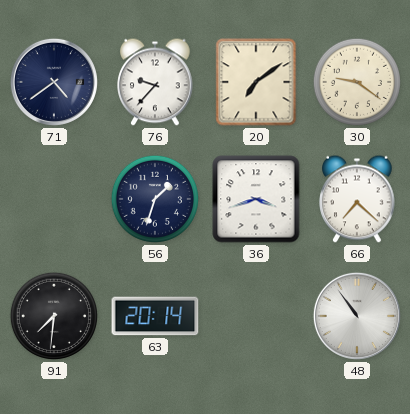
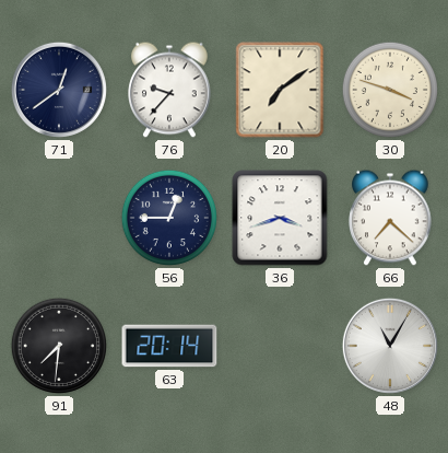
71: 4:39 -> 12:39 (59, 90)
30: 9:21 -> 3:48 (390, 90)
56: 1:33 -> 12:45 (169, 218)
48: 10:54 -> 11:05 (390, 346)
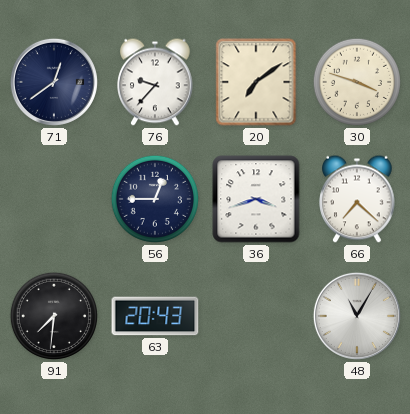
63: 20:14 -> 20:43 (155, 316)
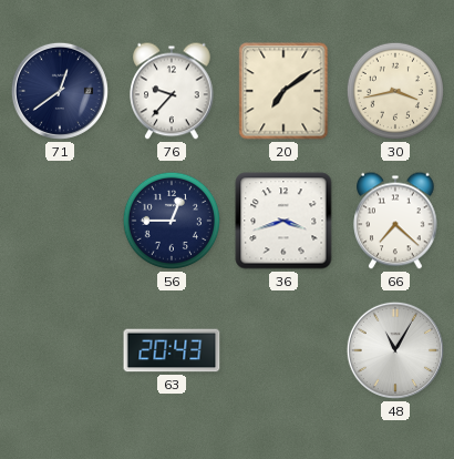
30: 3:48 -> 3:43 (395, 91)
91: 7:31 -> none (54, 316)
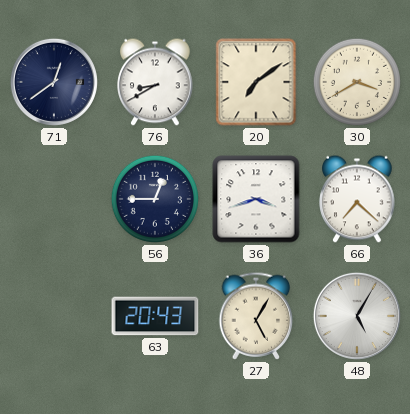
76: 9:37 -> 8:40 (155, 82)
30: 3:43 -> 3:40 (357, 82)
27: none -> 5:05 (256, 316)
48: 11:05 -> 5:05 (357, 316)
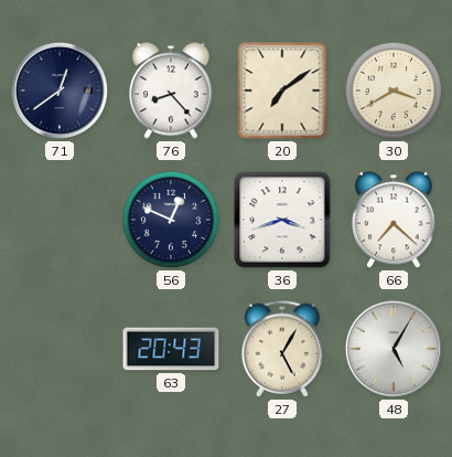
76: 8:40 -> 8:23 (171, 91)
56: 12:45 -> 12:49 (171, 220)
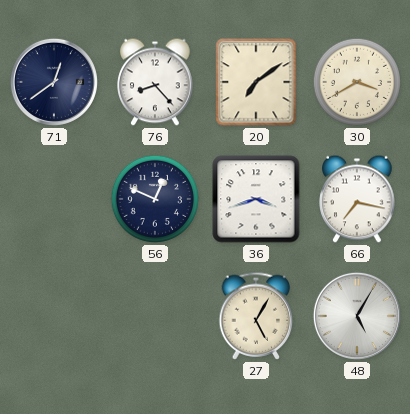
66: 7:22 -> 7:17 (357, 199)
63: 20:43 -> none (171, 349)
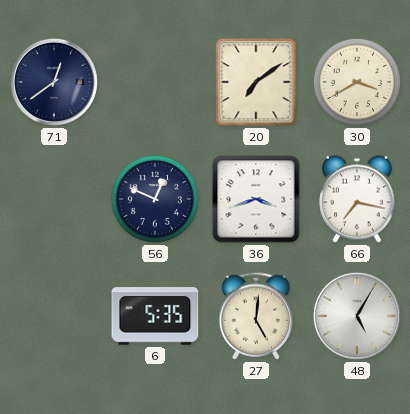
76: 8:23 -> none (155, 82)
6: none -> 5:35 (155, 316)
27: 5:05 -> 5:01 (256, 316)
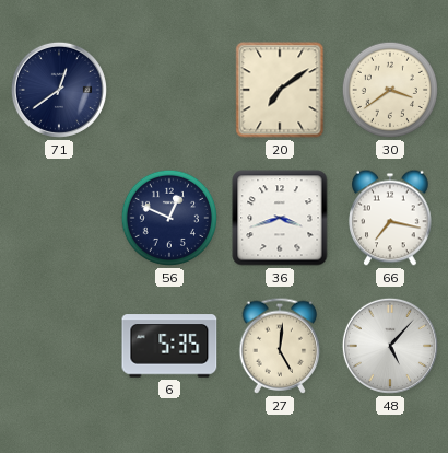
30: 3:40 -> 3:39 (390, 90)
48: 5:05 -> 5:07 (390, 346)
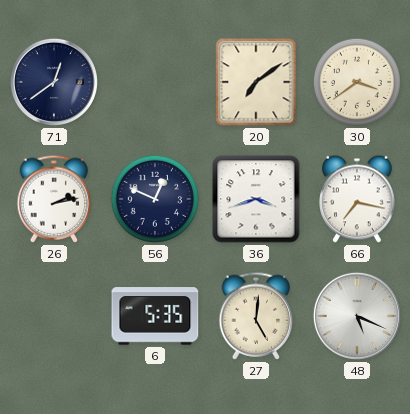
26: none -> 2:13 (54, 199)
48: 5:07 -> 5:19 (357, 316)
